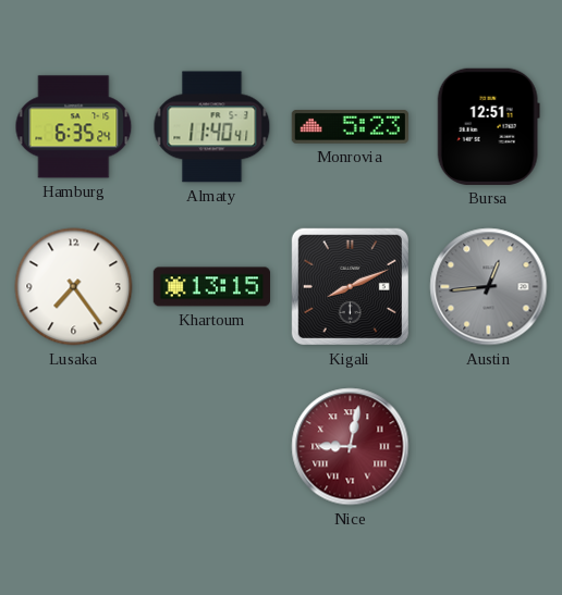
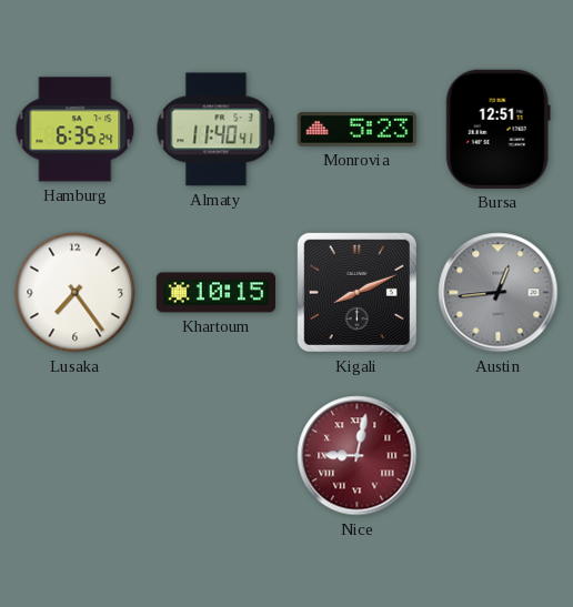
Khartoum: 13:15 -> 10:15 (217, 293)
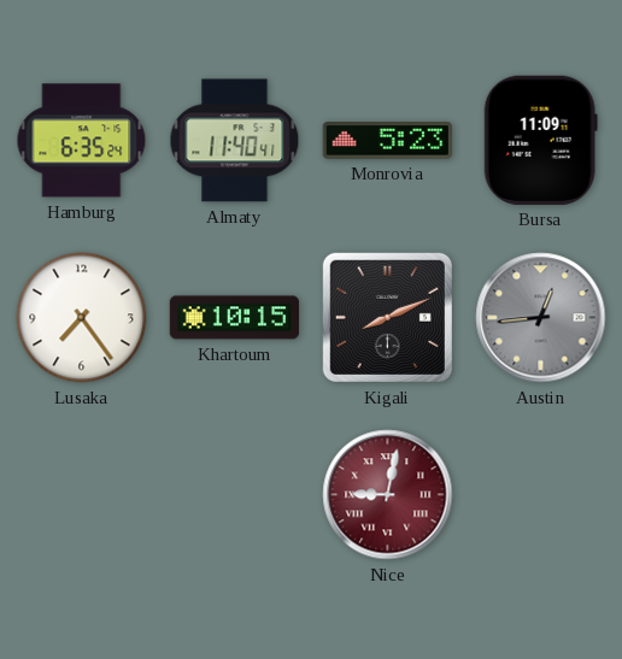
Bursa: 12:51 -> 11:09 (540, 140)
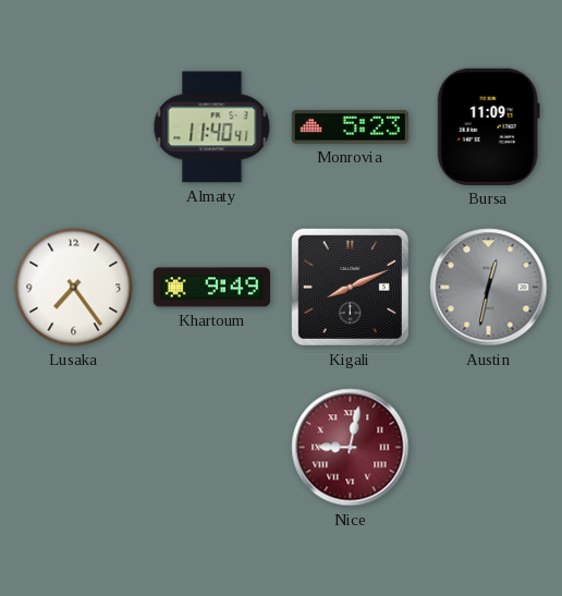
Hamburg: 6:35 -> none (82, 141)
Khartoum: 10:15 -> 9:49 (212, 288)
Austin: 12:44 -> 12:32 (489, 288)
